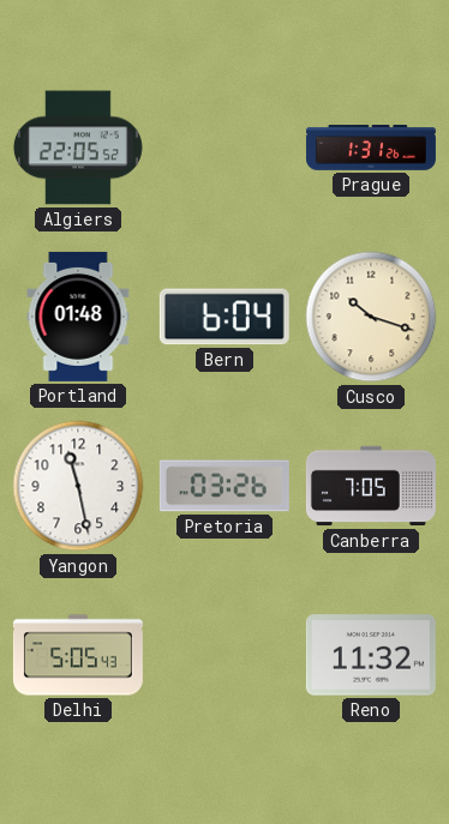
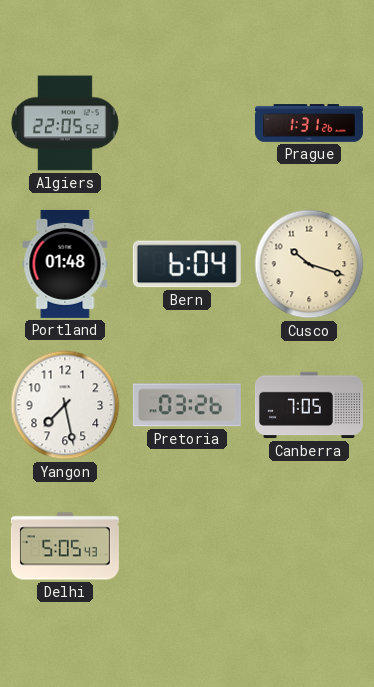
Yangon: 11:28 -> 7:28 (65, 405)
Reno: 11:32 -> none (371, 655)
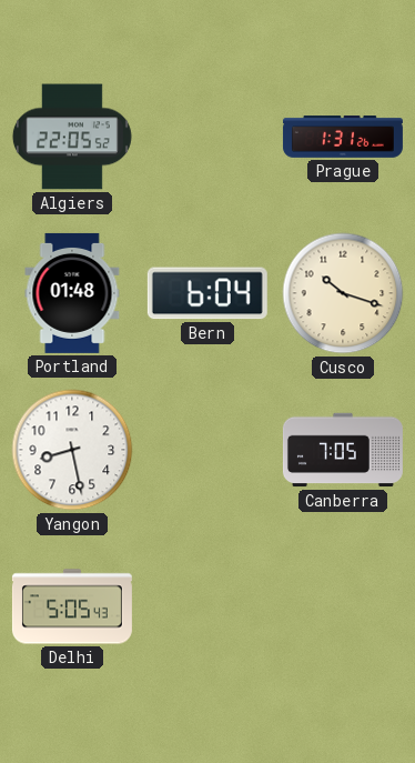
Yangon: 7:28 -> 8:28 (72, 450)
Pretoria: 03:26 -> none (187, 405)
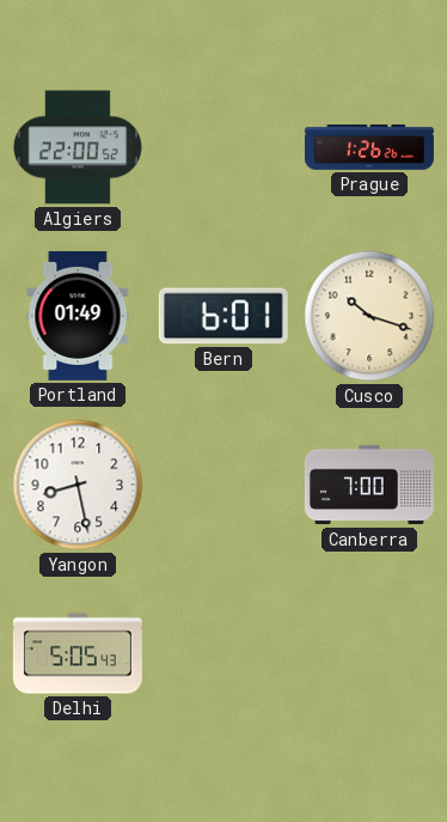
Algiers: 22:05 -> 22:00 (78, 147)
Prague: 1:31 -> 1:26 (369, 147)
Portland: 01:48 -> 01:49 (78, 316)
Bern: 6:04 -> 6:01 (223, 316)
Canberra: 7:05 -> 7:00 (369, 485)
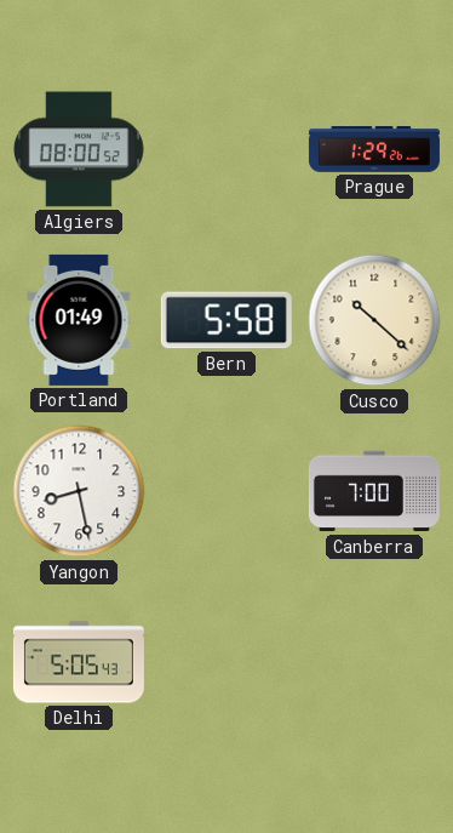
Algiers: 22:00 -> 08:00 (79, 149)
Prague: 1:26 -> 1:29 (374, 149)
Bern: 6:01 -> 5:58 (226, 320)
Cusco: 10:18 -> 10:22 (374, 320)
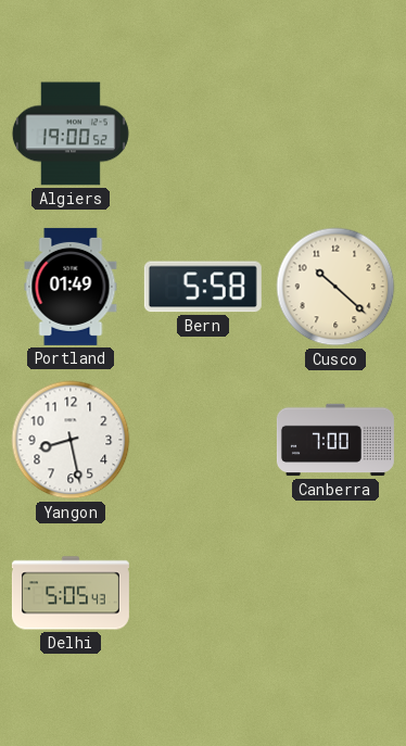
Algiers: 08:00 -> 19:00 (71, 134)
Prague: 1:29 -> none (374, 149)
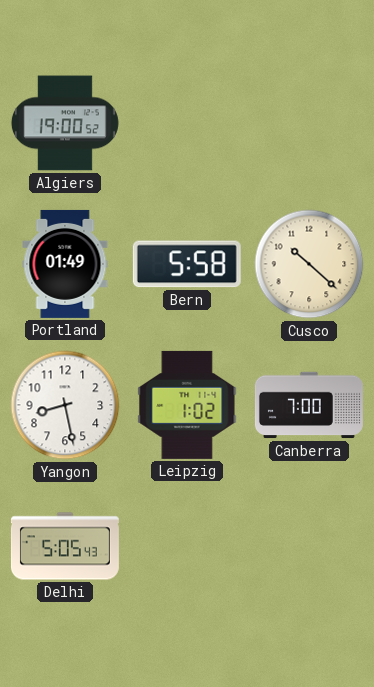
Leipzig: none -> 1:02 (187, 405)
